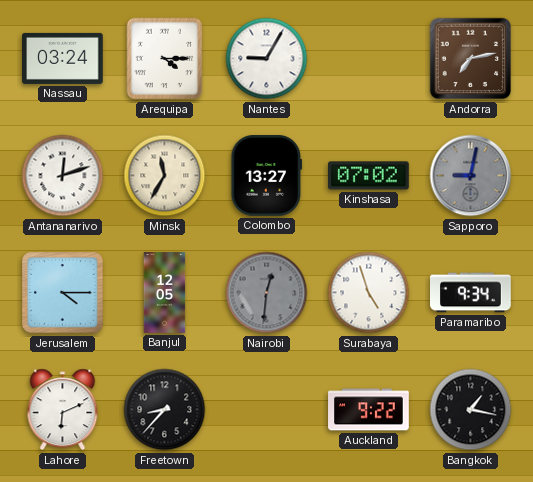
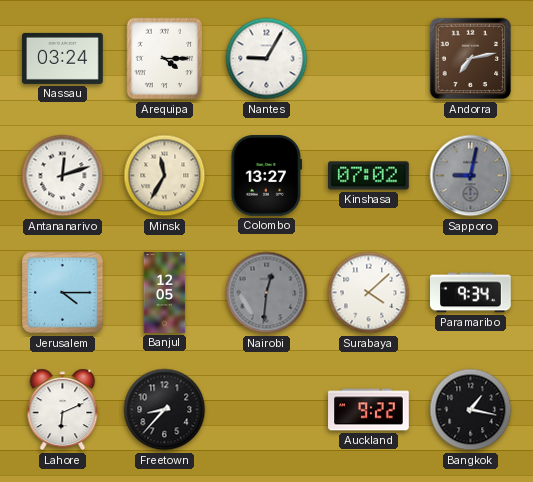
Surabaya: 4:57 -> 4:08 (369, 293)
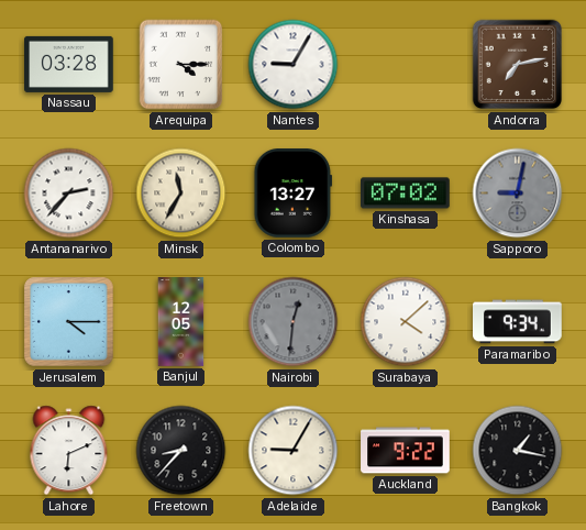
Nassau: 03:24 -> 03:28 (69, 64)
Antananarivo: 12:12 -> 2:37 (69, 194)
Adelaide: none -> 9:05 (294, 451)
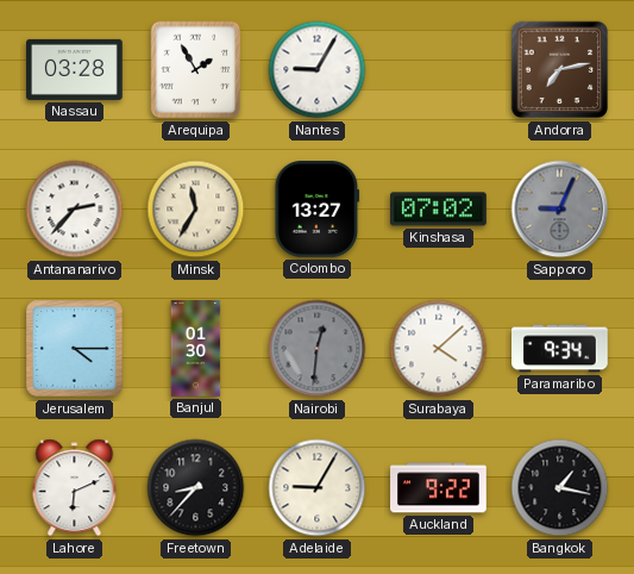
Arequipa: 4:15 -> 1:55 (196, 70)
Sapporo: 9:02 -> 9:04 (560, 210)
Banjul: 12:05 -> 01:30 (196, 349)
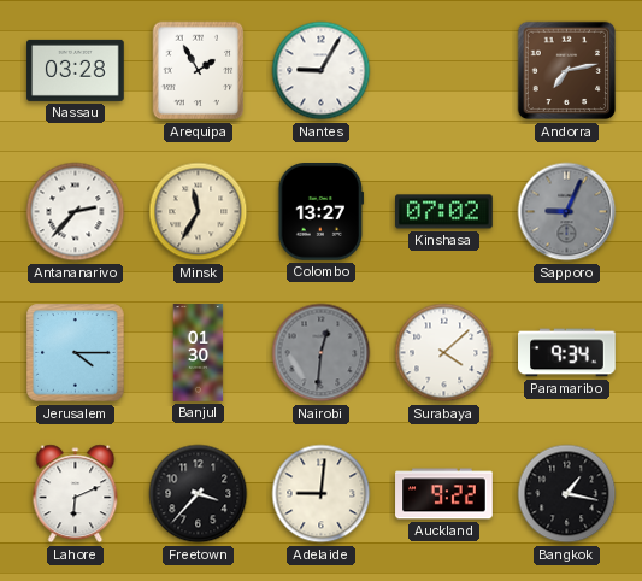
Freetown: 8:37 -> 3:37 (199, 494)
Adelaide: 9:05 -> 9:01 (322, 494)
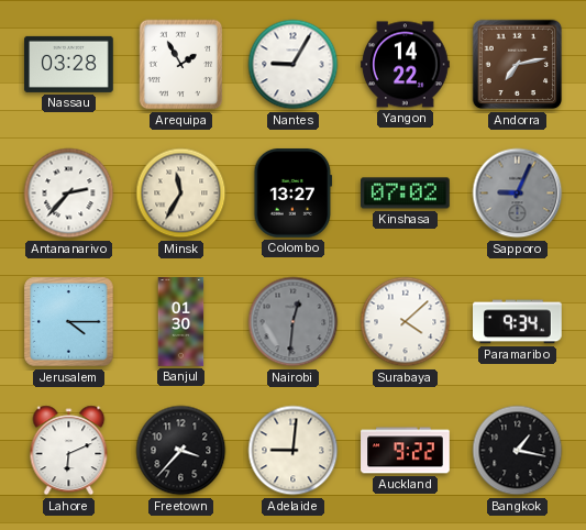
Yangon: none -> 14:22 (406, 65)
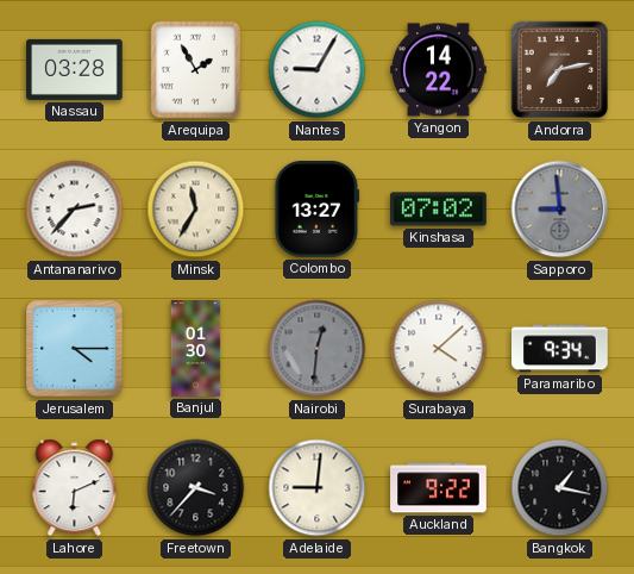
Sapporo: 9:04 -> 8:59 (560, 210)
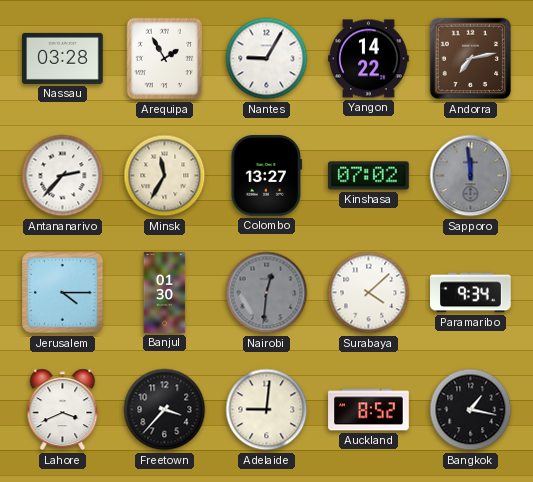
Sapporo: 8:59 -> 11:59 (471, 176)
Lahore: 6:11 -> 3:41 (63, 410)
Auckland: 9:22 -> 8:52 (369, 410)
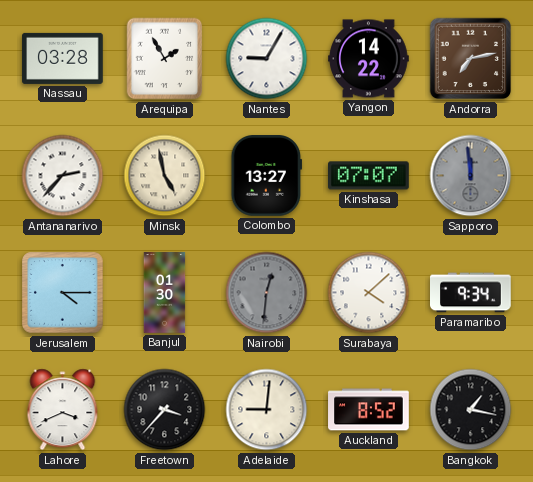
Minsk: 11:35 -> 4:58 (165, 176)
Kinshasa: 07:02 -> 07:07 (369, 176)
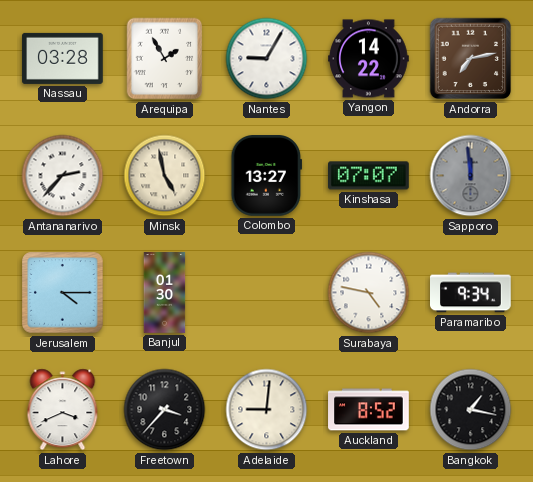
Nairobi: 12:31 -> none (267, 293)
Surabaya: 4:08 -> 4:47 (369, 293)
